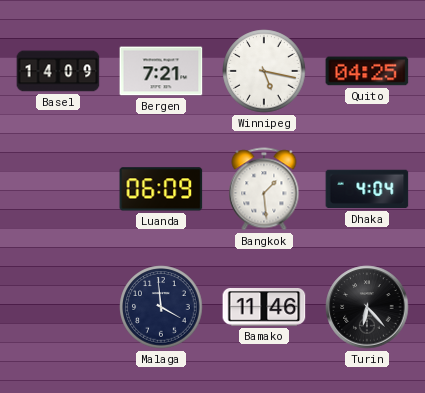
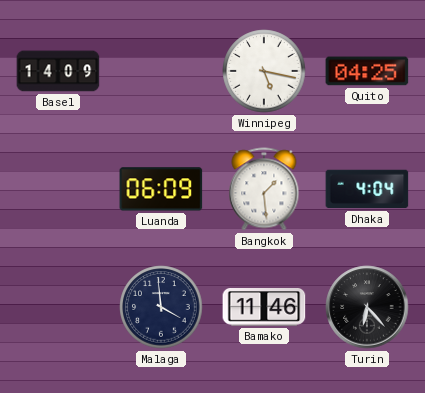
Bergen: 7:21 -> none (161, 71)
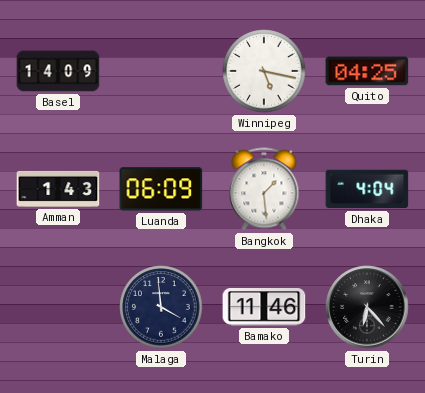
Amman: none -> 1:43 (58, 189)
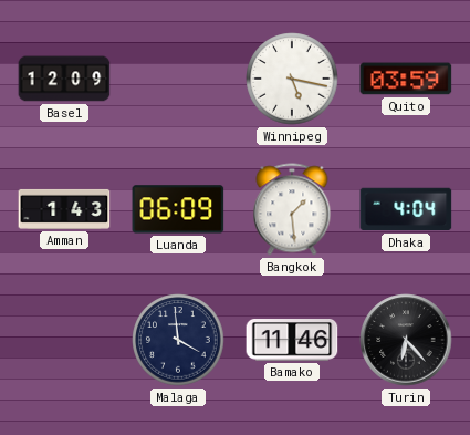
Basel: 14:09 -> 12:09 (64, 79)
Quito: 04:25 -> 03:59 (406, 79)
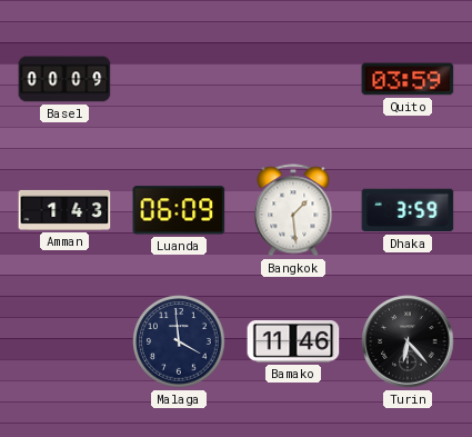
Basel: 12:09 -> 00:09 (64, 79)
Winnipeg: 5:17 -> none (292, 79)
Dhaka: 4:04 -> 3:59 (408, 210)
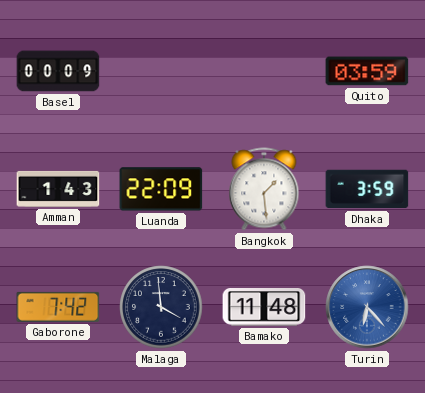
Luanda: 06:09 -> 22:09 (161, 189)
Gaborone: none -> 7:42 (58, 307)
Bamako: 11:46 -> 11:48 (264, 307)
Turin dial: black -> blue (367, 307)
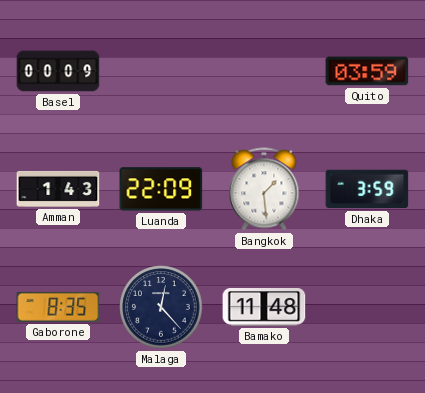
Gaborone: 7:42 -> 8:35 (58, 307)
Malaga: 3:59 -> 12:23 (161, 307)
Turin: 6:23 -> none (367, 307)
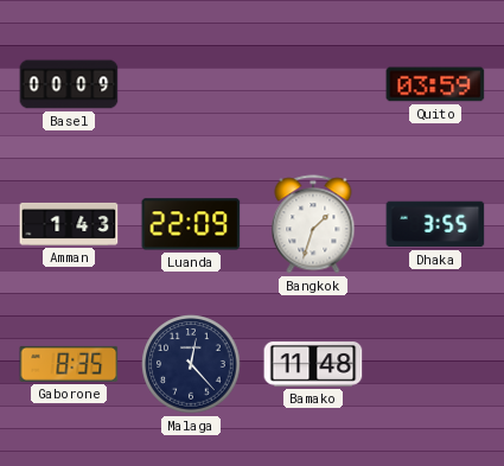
Bangkok: 1:29 -> 1:33 (313, 224)
Dhaka: 3:59 -> 3:55 (435, 224)
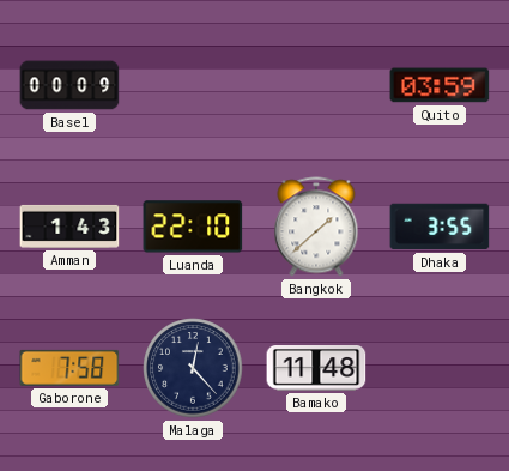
Luanda: 22:09 -> 22:10 (193, 227)
Bangkok: 1:33 -> 1:38 (316, 227)
Gaborone: 8:35 -> 7:58 (69, 368)
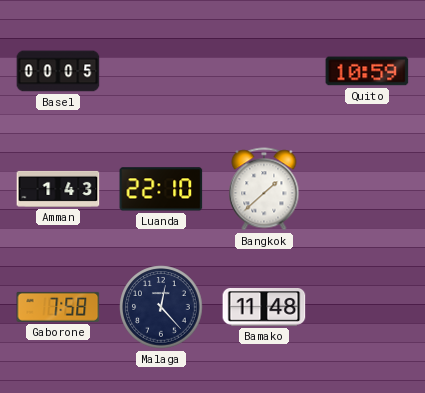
Basel: 00:09 -> 00:05 (58, 71)
Quito: 03:59 -> 10:59 (367, 71)
Dhaka: 3:55 -> none (440, 227)
